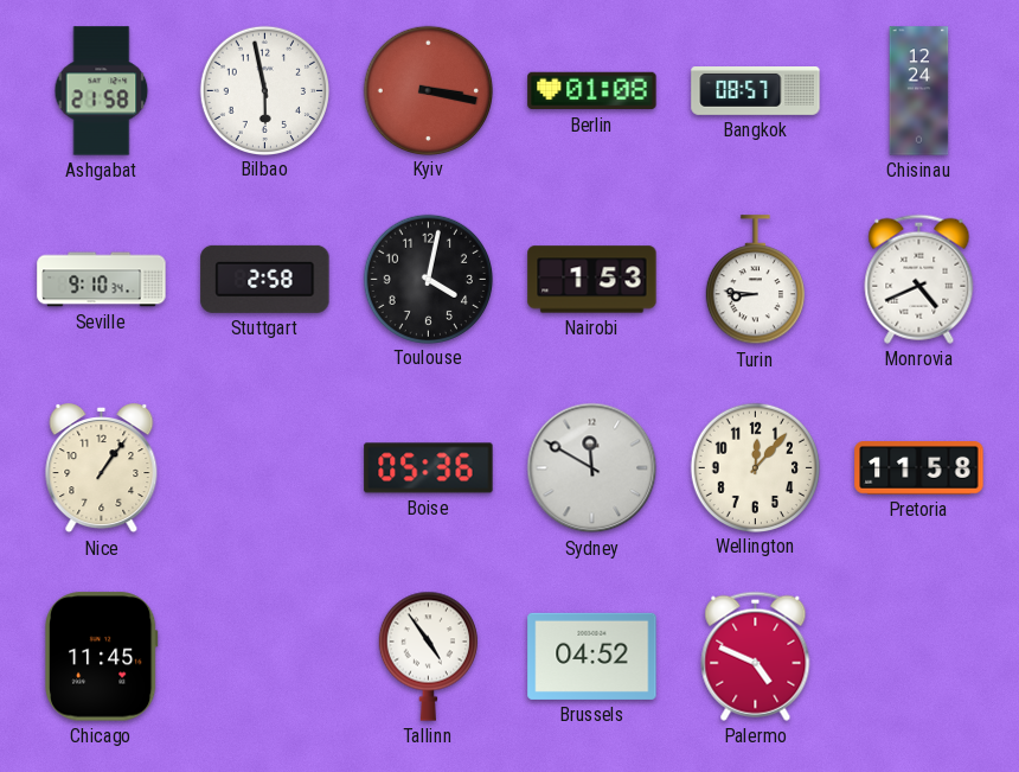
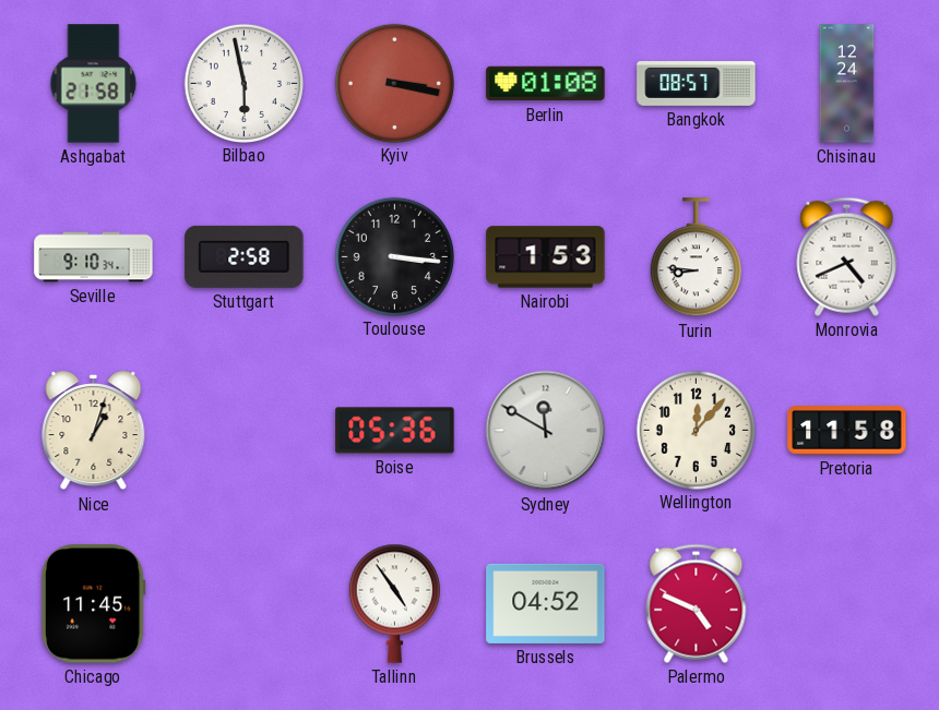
Toulouse: 4:02 -> 3:16 (394, 256)
Nice: 1:06 -> 1:03 (94, 431)
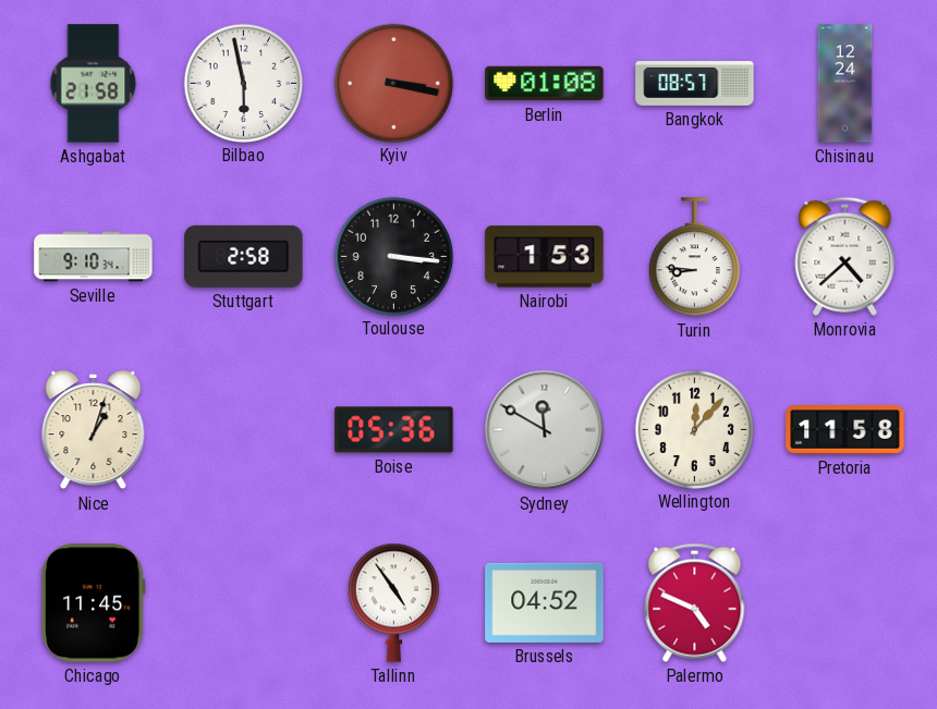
Monrovia: 4:41 -> 4:38 (845, 256)
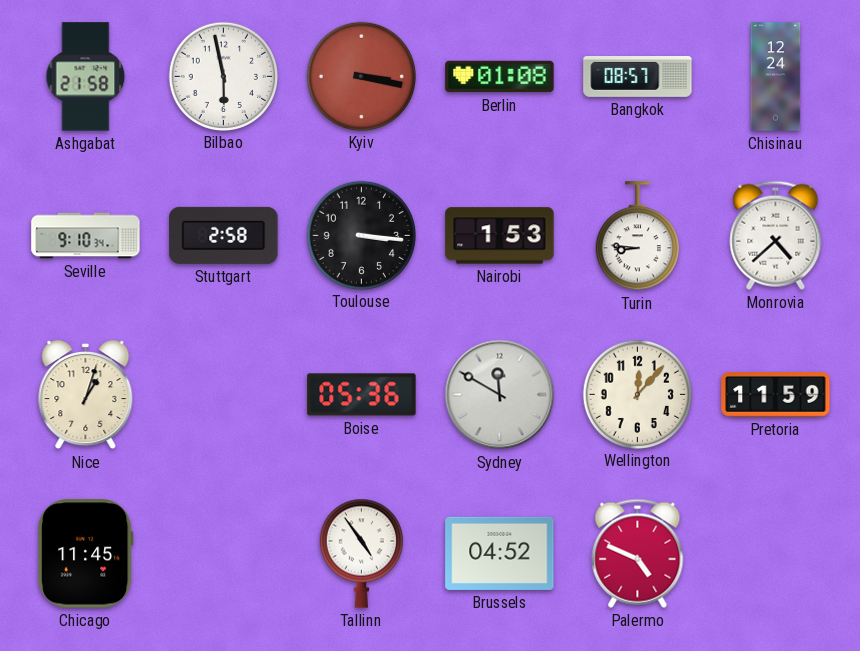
Pretoria: 11:58 -> 11:59 (776, 395)
